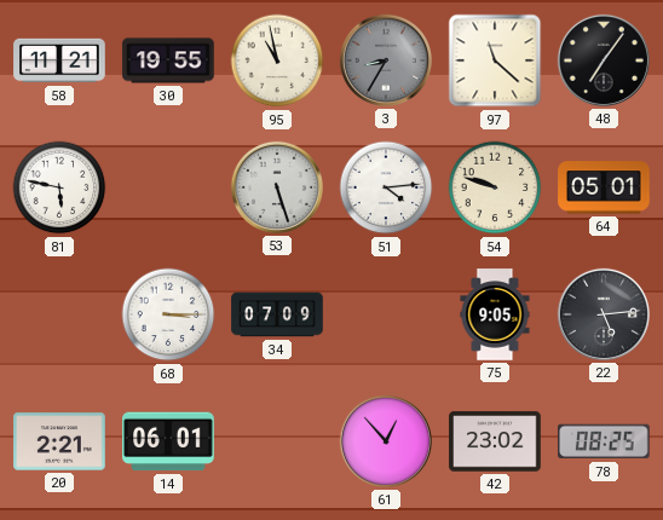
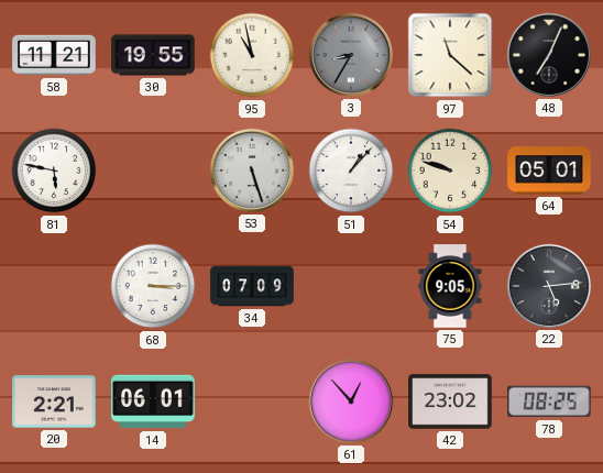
48: 7:06 -> 7:04 (549, 55)
51: 4:14 -> 1:07 (351, 170)
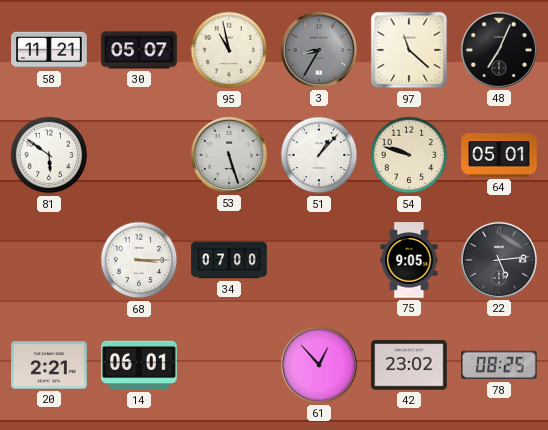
30: 19:55 -> 05:07 (139, 50)
81: 5:47 -> 5:51 (49, 155)
34: 07:09 -> 07:00 (229, 260)
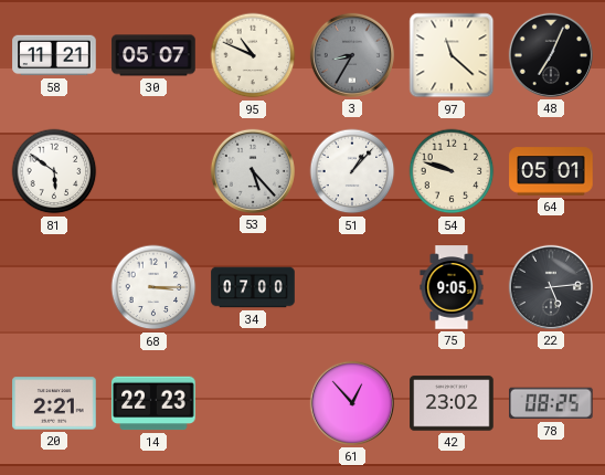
95: 10:58 -> 10:49 (253, 55)
53: 5:27 -> 5:23 (253, 171)
14: 06:01 -> 22:23 (153, 403)
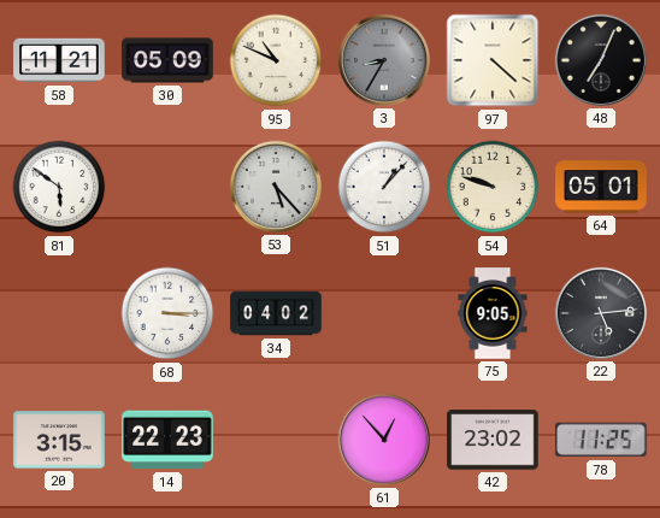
30: 05:07 -> 05:09 (167, 60)
97: 11:22 -> 4:22 (493, 60)
34: 07:00 -> 04:02 (276, 313)
20: 2:21 -> 3:15 (59, 440)
78: 08:25 -> 11:25 (601, 440)
